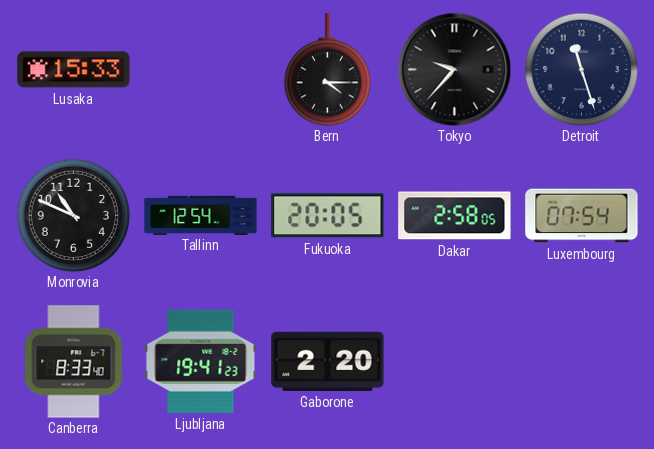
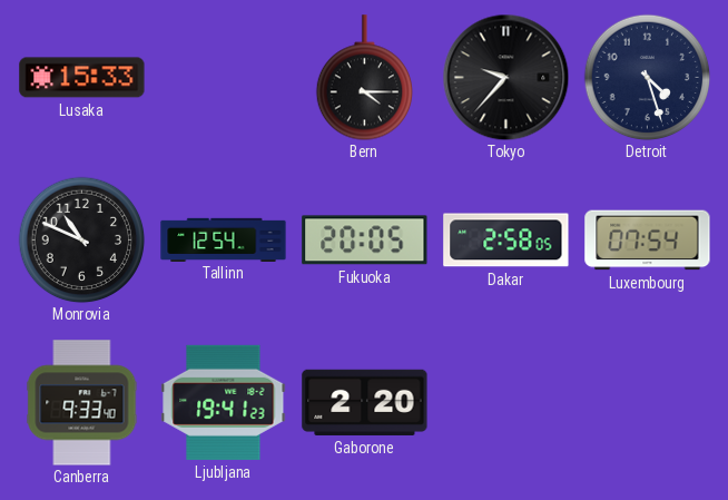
Detroit: 11:27 -> 4:27 (647, 77)
Canberra: 8:33 -> 9:33 (82, 403)
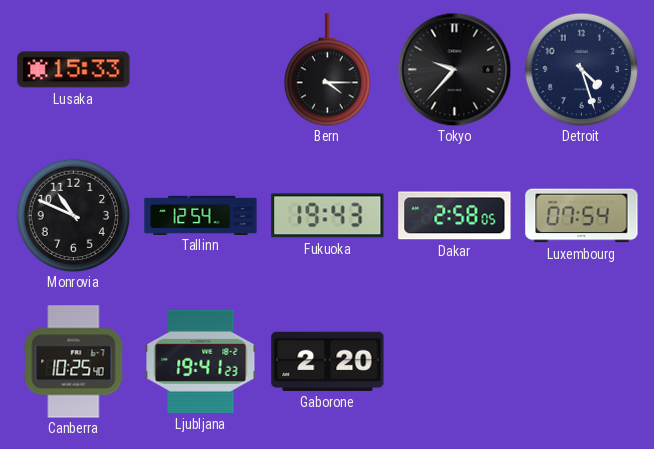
Fukuoka: 20:05 -> 19:43 (328, 216)
Canberra: 9:33 -> 10:25 (74, 362)
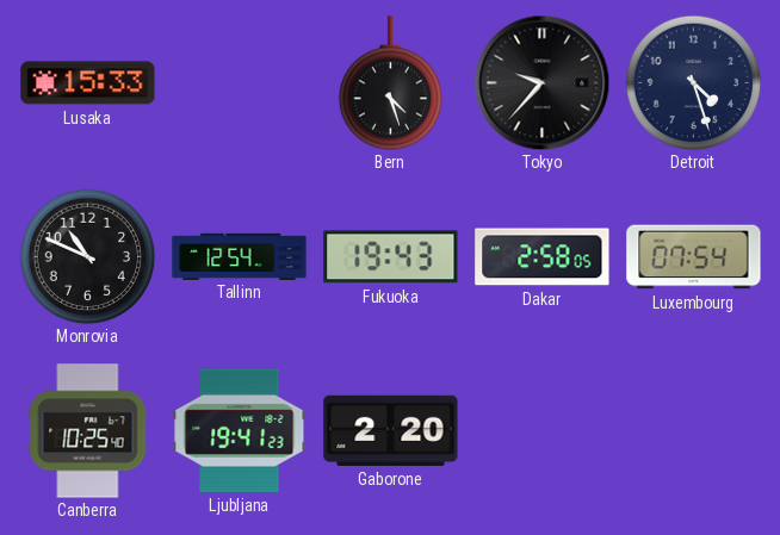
Bern: 4:15 -> 4:27 (390, 83)
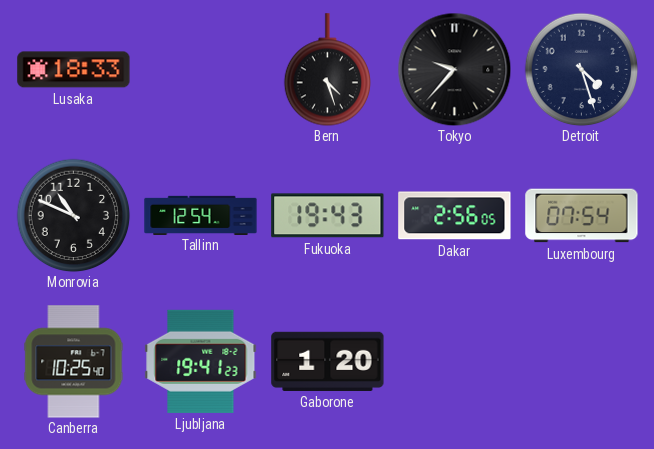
Lusaka: 15:33 -> 18:33 (74, 70)
Dakar: 2:58 -> 2:56 (455, 216)
Gaborone: 2:20 -> 1:20 (328, 361)
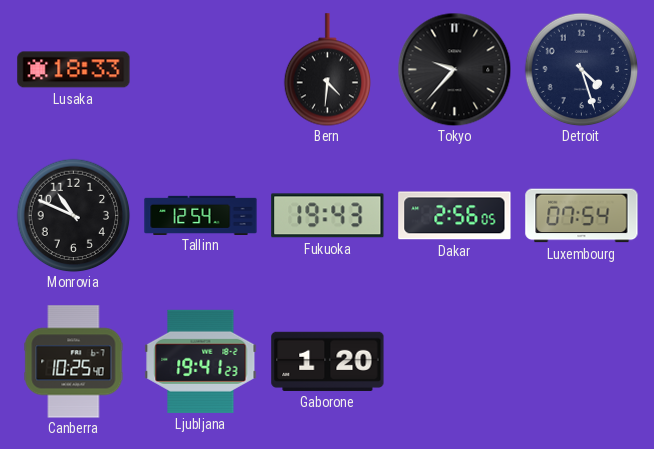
Bern: 4:27 -> 4:31 (327, 70)
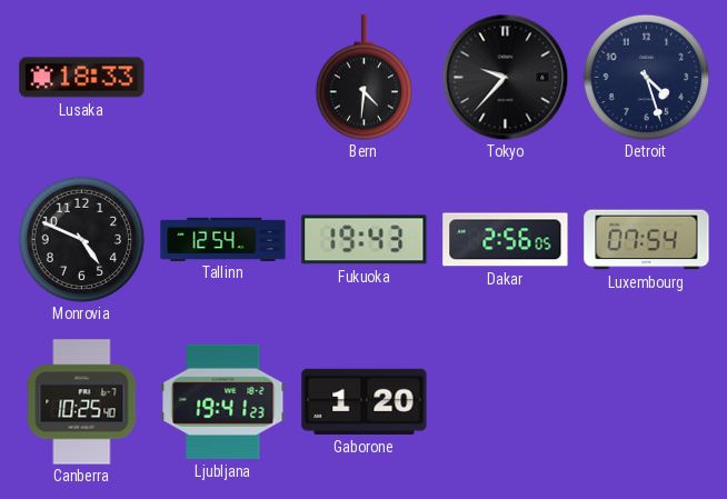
Monrovia: 10:49 -> 4:49 (81, 239)
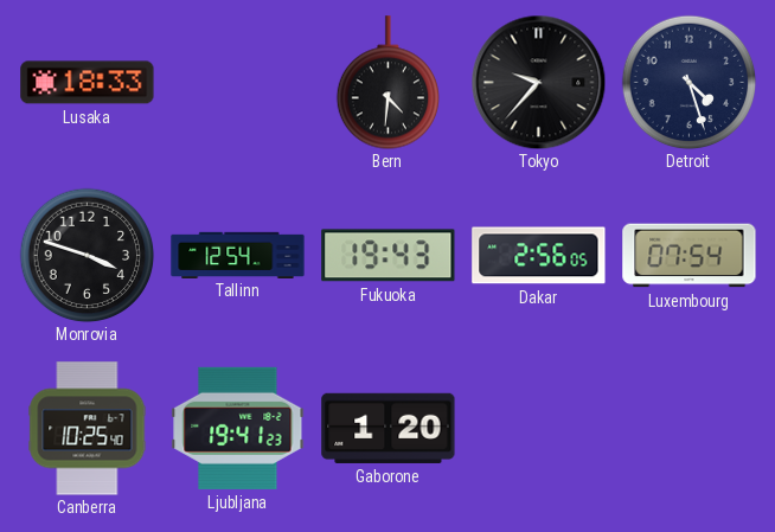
Monrovia: 4:49 -> 3:48 (87, 255)
